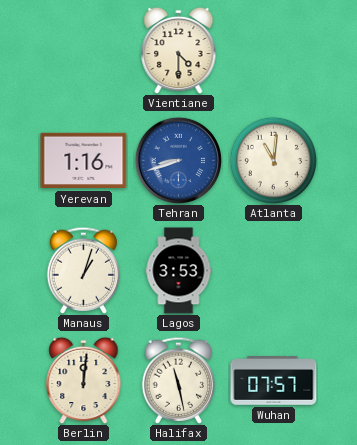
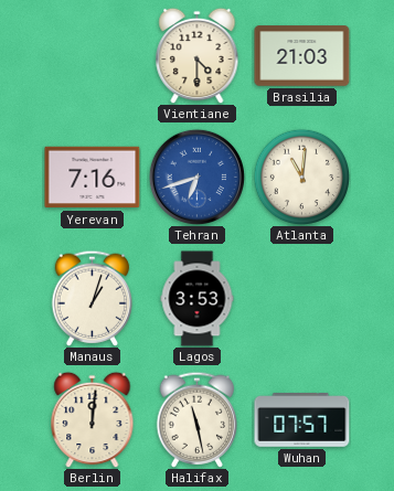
Brasilia: none -> 21:03 (302, 56)
Yerevan: 1:16 -> 7:16 (93, 178)
Tehran: 8:42 -> 6:42 (196, 177)
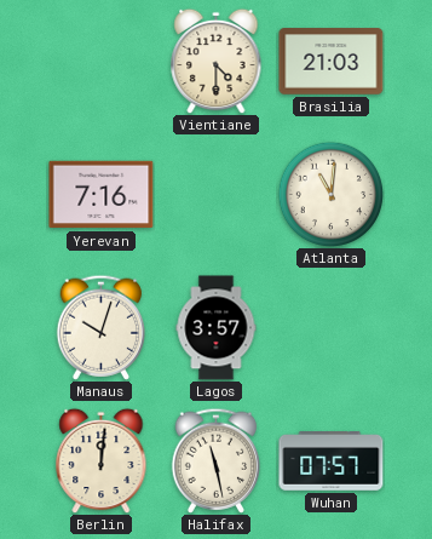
Tehran: 6:42 -> none (196, 177)
Manaus: 1:03 -> 10:03 (100, 327)
Lagos: 3:53 -> 3:57 (217, 328)
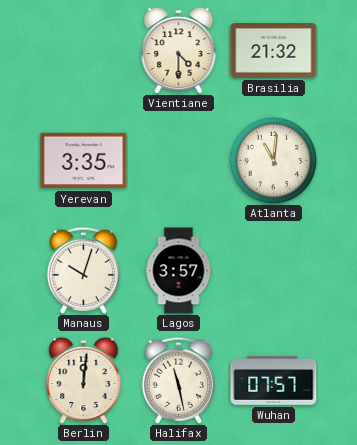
Brasilia: 21:03 -> 21:32 (274, 51)
Yerevan: 7:16 -> 3:35 (84, 161)
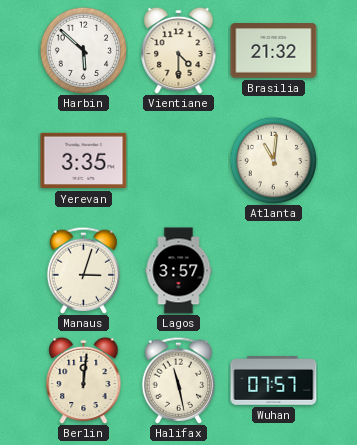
Harbin: none -> 5:52 (83, 50)
Manaus: 10:03 -> 3:03 (83, 270)
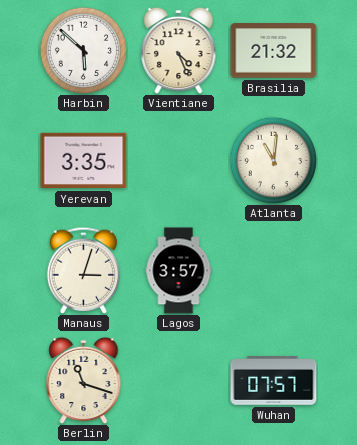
Vientiane: 4:30 -> 4:26 (179, 50)
Berlin: 12:01 -> 11:18 (84, 380)
Halifax: 11:28 -> none (178, 380)
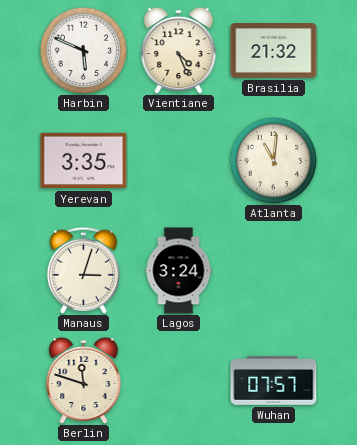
Harbin: 5:52 -> 5:49 (83, 50)
Lagos: 3:57 -> 3:24 (179, 271)
Berlin: 11:18 -> 11:48 (84, 380)
